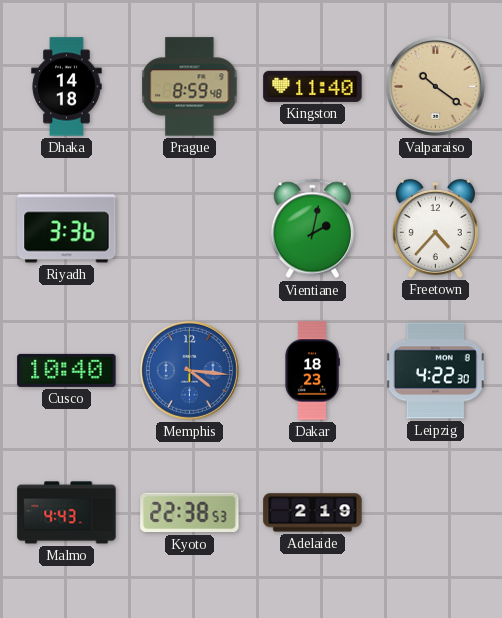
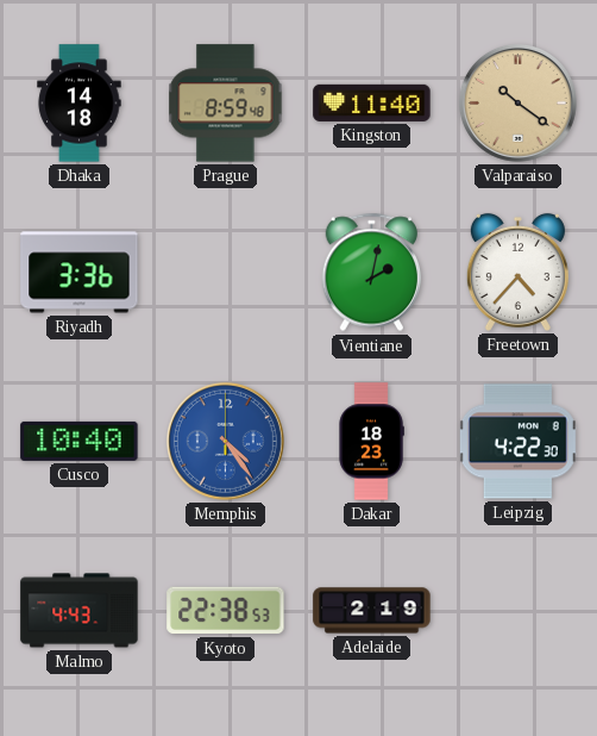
Memphis: 4:16 -> 4:24 (225, 441)
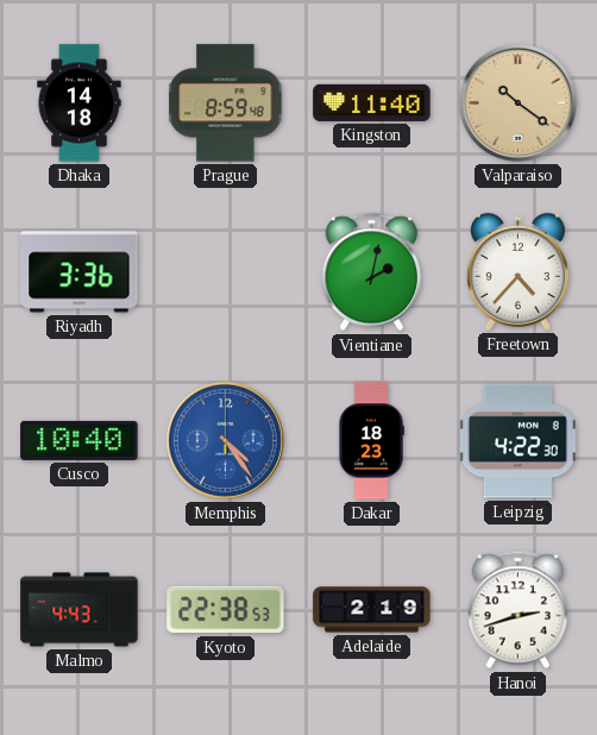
Hanoi: none -> 2:42 (519, 610)
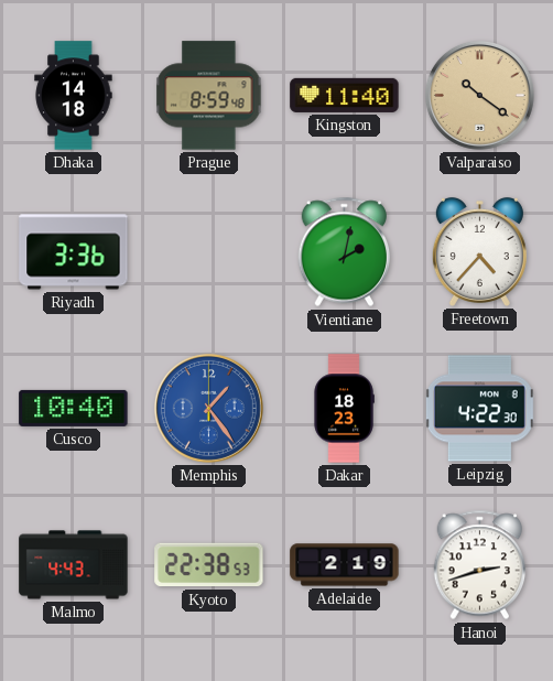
Memphis: 4:24 -> 1:24 (208, 408)
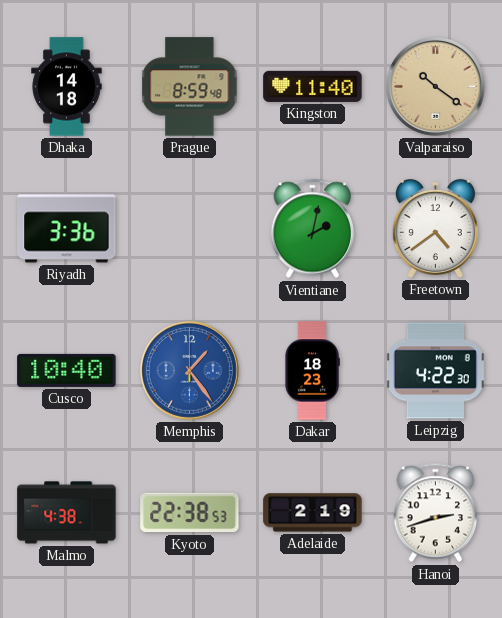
Freetown: 4:37 -> 4:39 (435, 228)
Malmo: 4:43 -> 4:38 (67, 513)
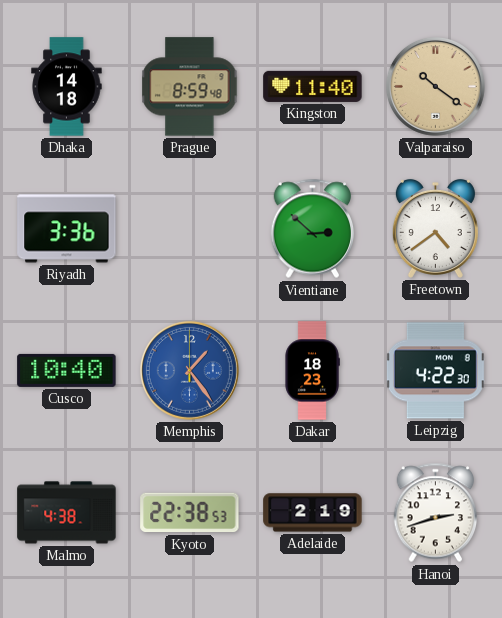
Vientiane: 2:02 -> 2:52 (313, 229)
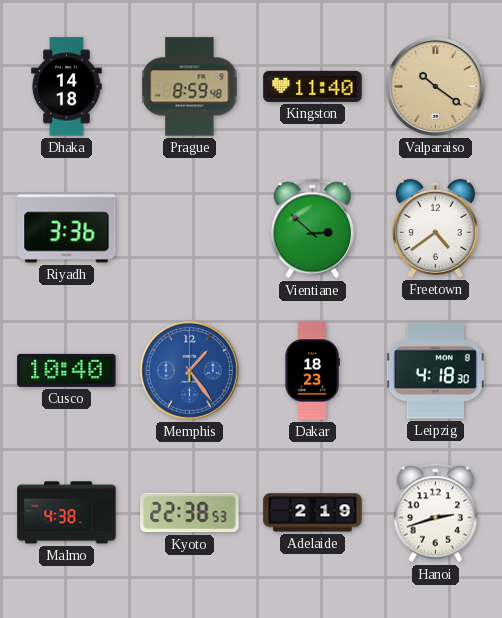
Leipzig: 4:22 -> 4:18 (435, 371)
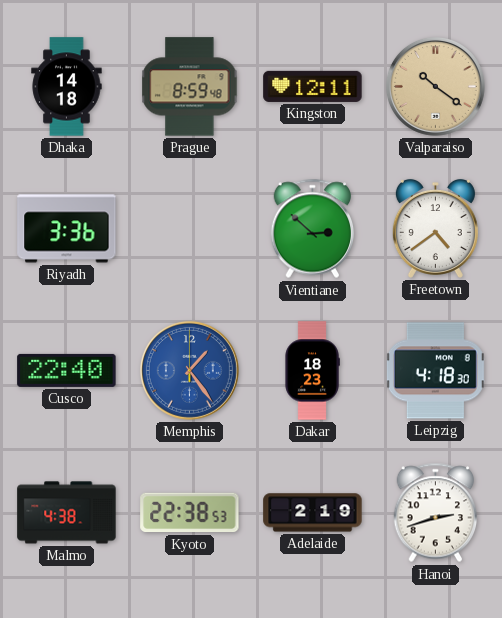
Kingston: 11:40 -> 12:11 (313, 86)
Cusco: 10:40 -> 22:40 (67, 370)
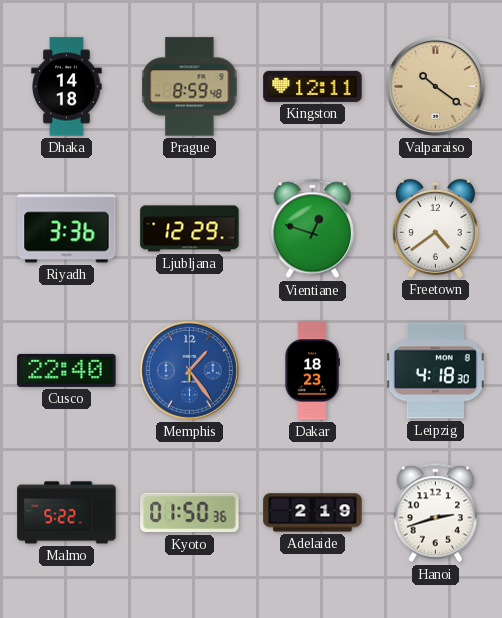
Ljubljana: none -> 12:29 (190, 229)
Vientiane: 2:52 -> 12:48 (313, 229)
Malmo: 4:38 -> 5:22 (67, 513)
Kyoto: 22:38 -> 01:50 (190, 513)
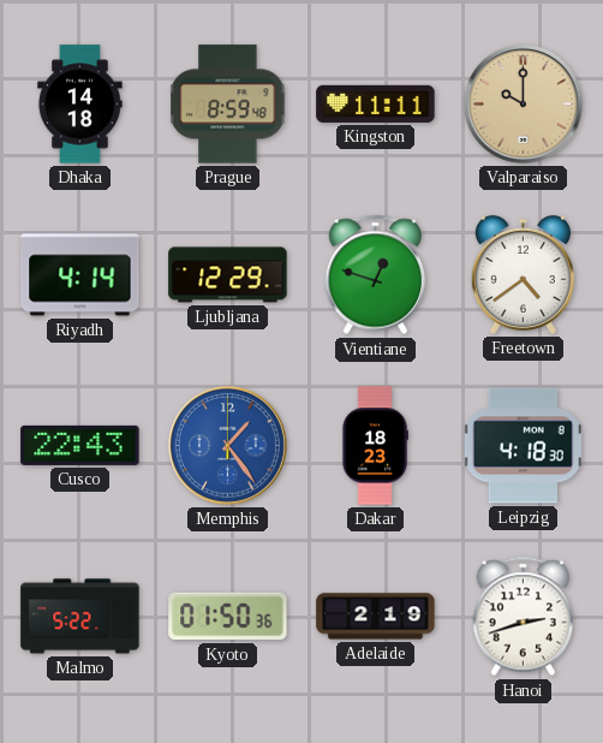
Kingston: 12:11 -> 11:11 (376, 103)
Valparaiso: 10:21 -> 10:00 (523, 103)
Riyadh: 3:36 -> 4:14 (80, 275)
Cusco: 22:40 -> 22:43 (80, 445)
